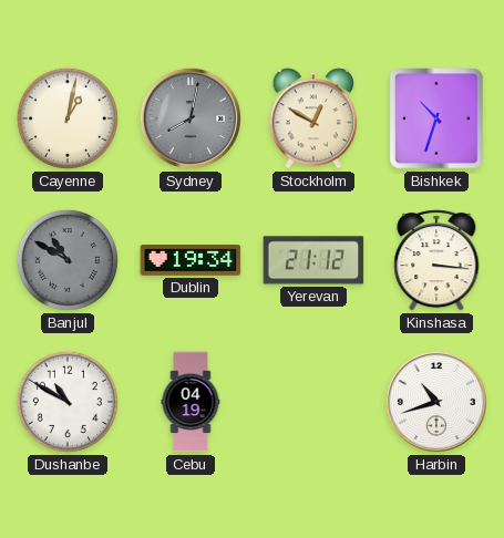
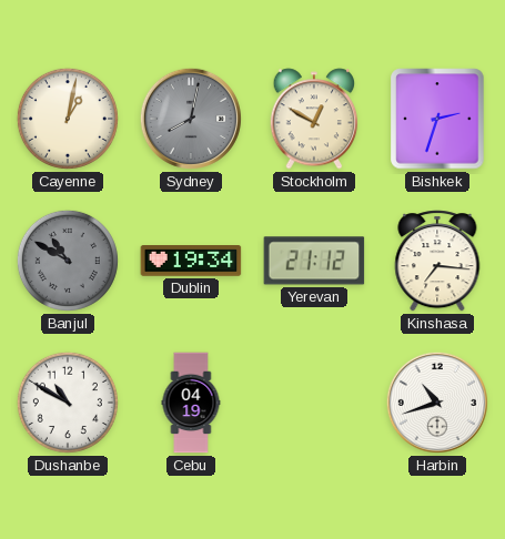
Bishkek: 10:33 -> 2:33 (437, 119)
Kinshasa: 3:16 -> 7:16 (437, 261)
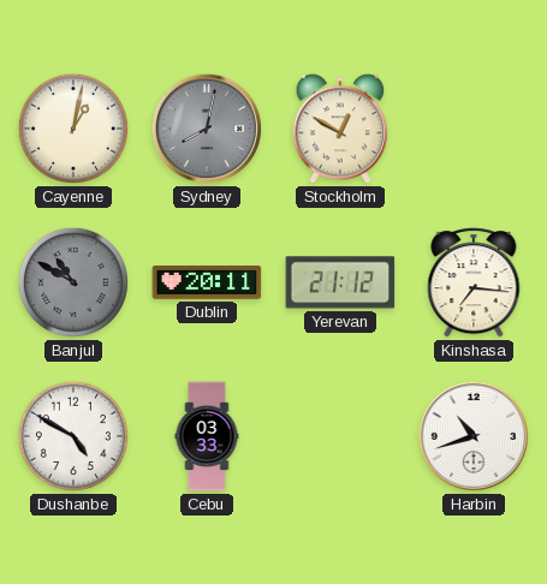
Bishkek: 2:33 -> none (437, 119)
Dublin: 19:34 -> 20:11 (207, 284)
Dushanbe: 10:50 -> 4:50 (73, 436)
Cebu: 04:19 -> 03:33 (207, 436)
